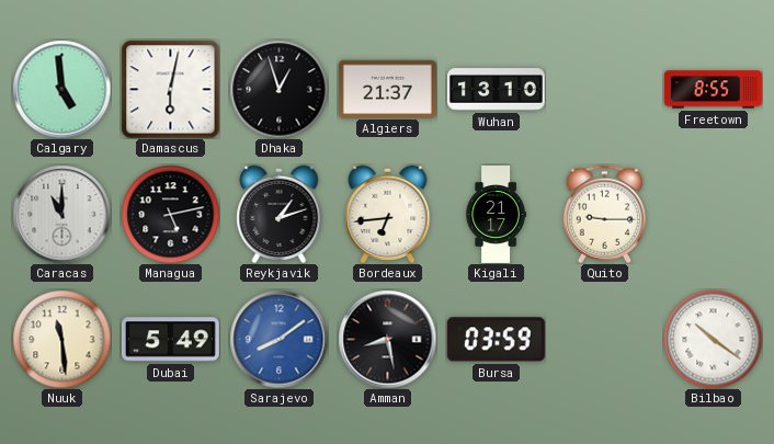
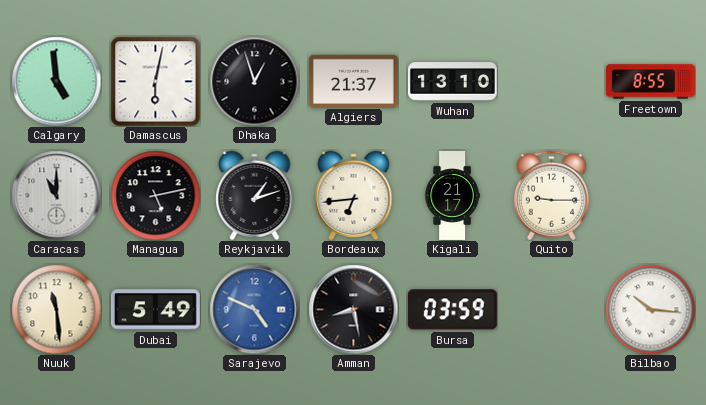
Sarajevo: 8:09 -> 4:49 (254, 309)
Bilbao: 10:21 -> 10:16 (650, 309)
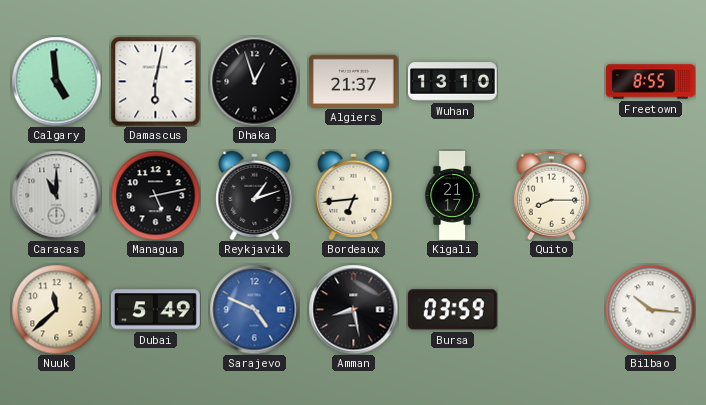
Quito: 9:15 -> 8:15 (551, 195)
Nuuk: 11:29 -> 11:38 (56, 309)
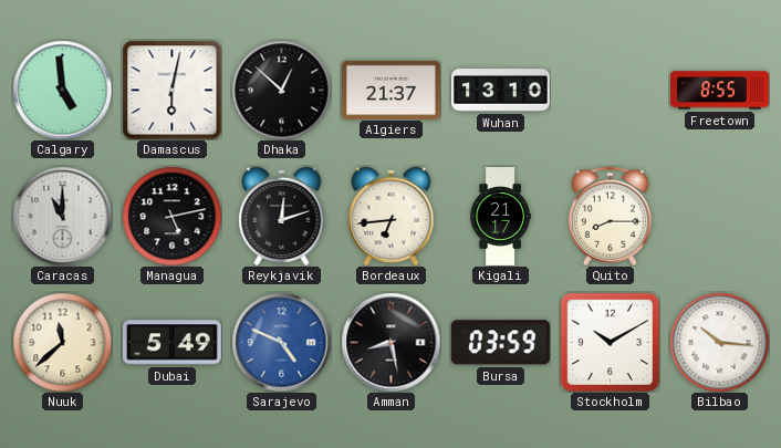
Dhaka: 12:57 -> 12:52 (281, 90)
Reykjavik: 1:12 -> 12:12 (282, 216)
Stockholm: none -> 10:10 (610, 342)
